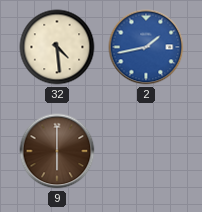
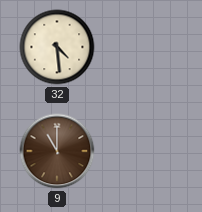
2: 1:43 -> none (146, 47)
9: 6:00 -> 11:00 (57, 151)
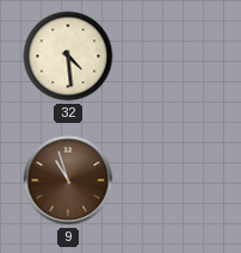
9: 11:00 -> 10:57 (68, 180)
